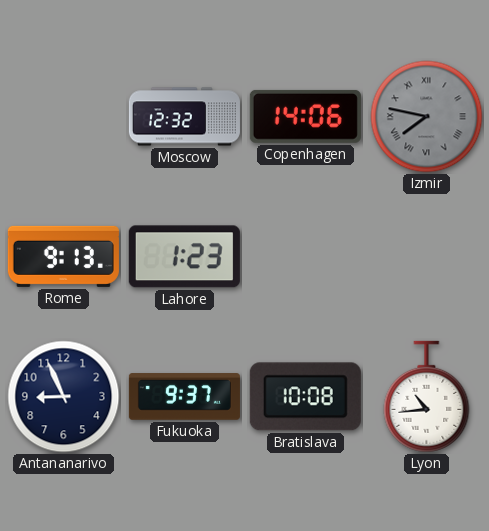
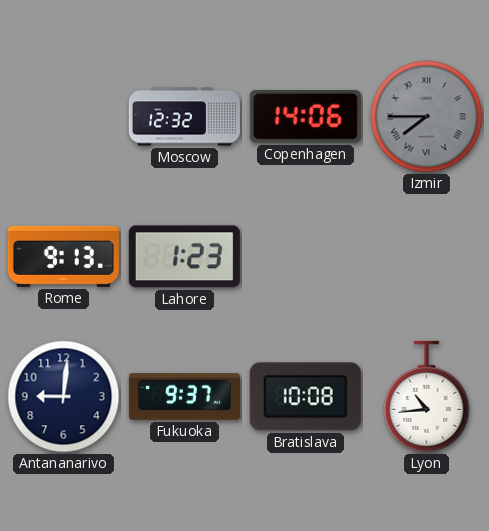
Izmir: 7:47 -> 7:45 (427, 117)
Antananarivo: 8:56 -> 9:01 (64, 397)
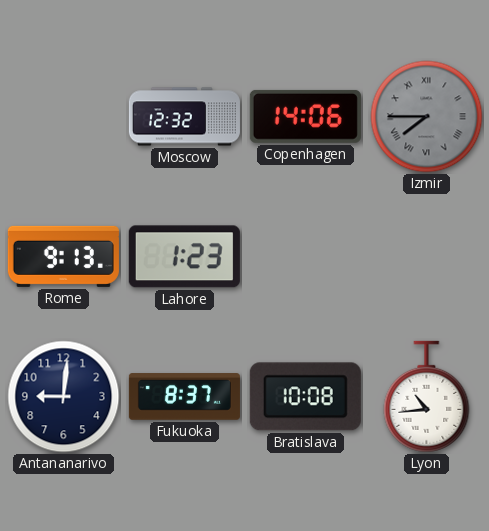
Fukuoka: 9:37 -> 8:37 (184, 397)
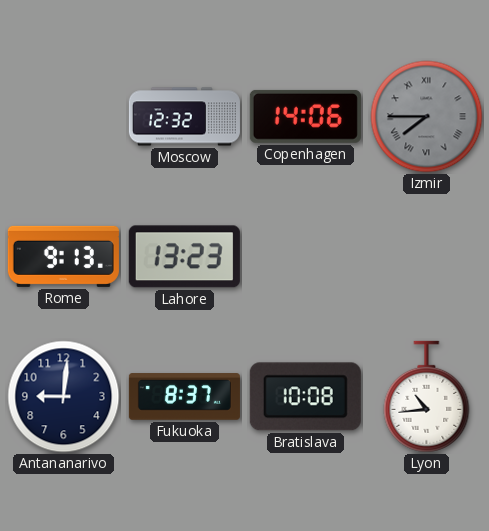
Lahore: 1:23 -> 13:23 (184, 257)
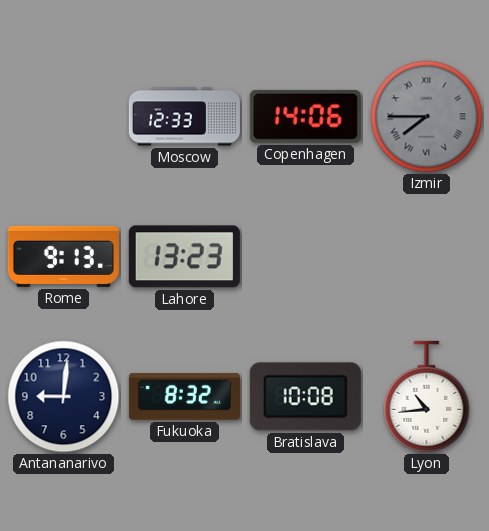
Moscow: 12:32 -> 12:33 (184, 117)
Fukuoka: 8:37 -> 8:32 (184, 397)
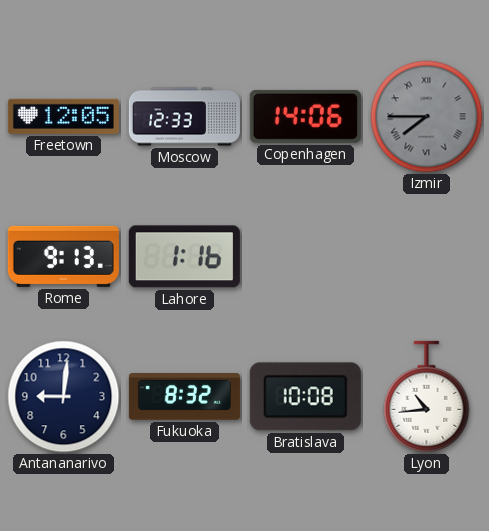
Freetown: none -> 12:05 (63, 116)
Lahore: 13:23 -> 1:16 (184, 257)
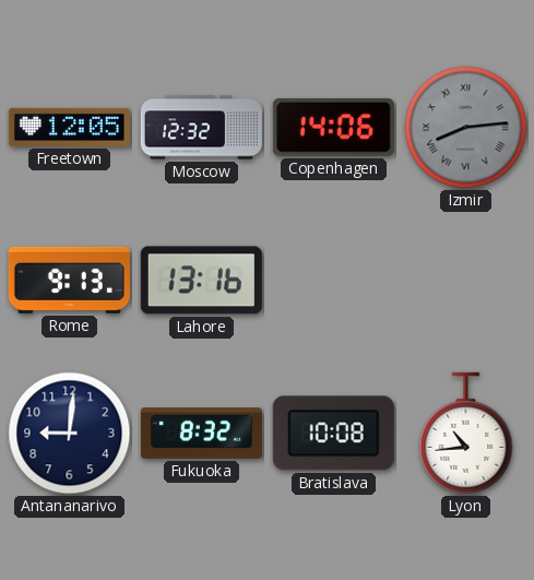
Moscow: 12:33 -> 12:32 (201, 128)
Izmir: 7:45 -> 8:14 (466, 128)
Lahore: 1:16 -> 13:16 (201, 281)
